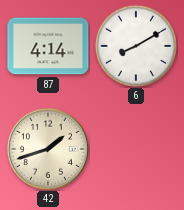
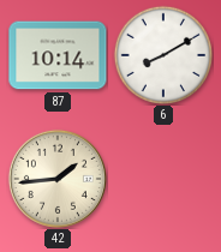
87: 4:14 -> 10:14 (58, 55)
42: 1:42 -> 1:44 (58, 179)
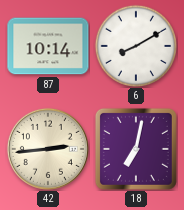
42: 1:44 -> 2:44 (48, 149)
18: none -> 7:02 (136, 149)
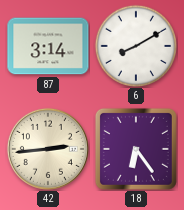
87: 10:14 -> 3:14 (48, 46)
18: 7:02 -> 6:24 (136, 149)
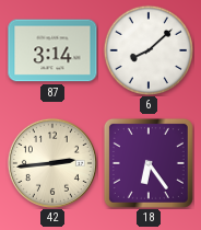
6: 8:10 -> 8:08 (147, 49)
